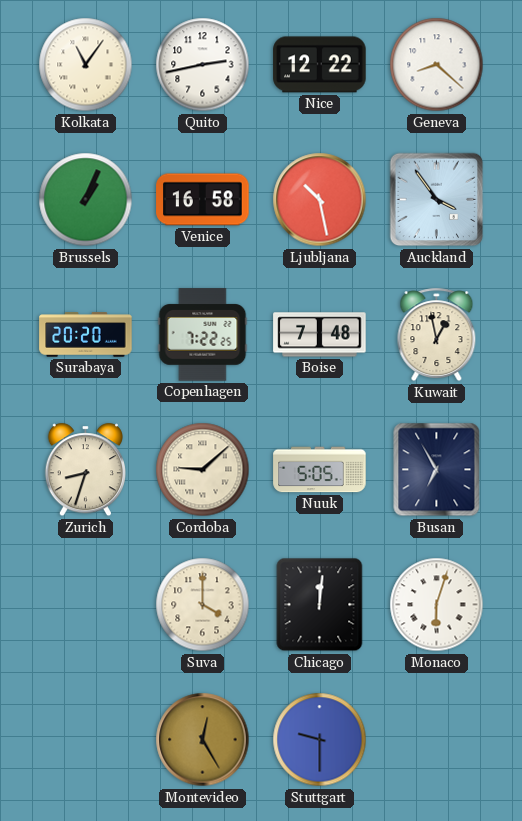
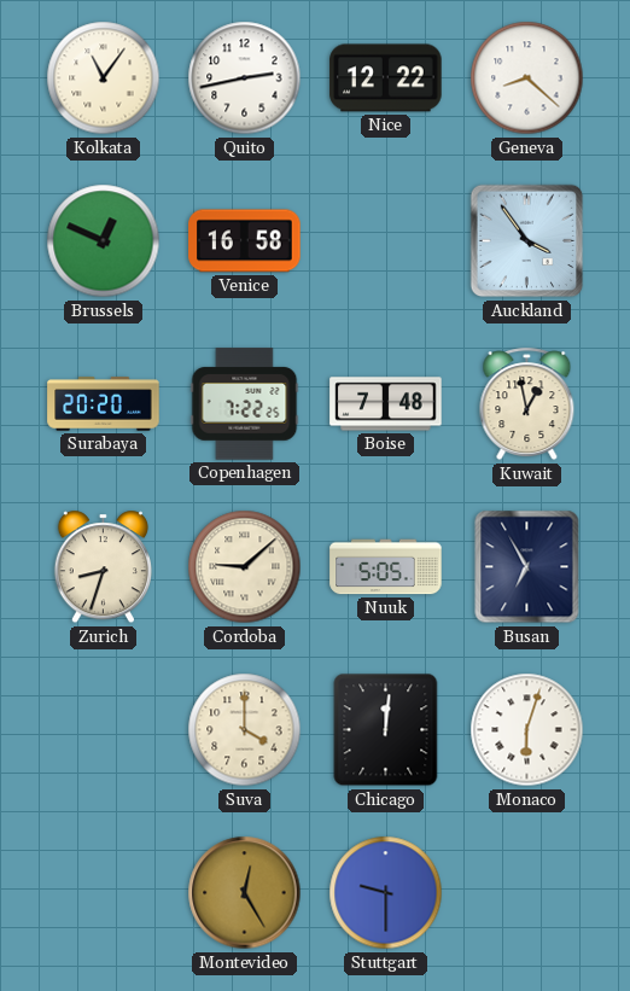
Brussels: 1:04 -> 12:49 (104, 241)
Ljubljana: 10:28 -> none (320, 200)
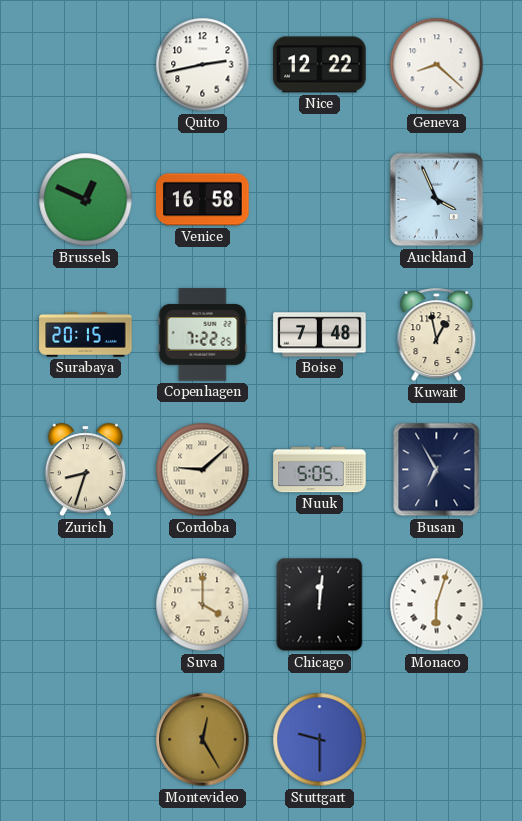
Kolkata: 11:06 -> none (104, 78)
Auckland: 3:54 -> 3:56 (437, 200)
Surabaya: 20:20 -> 20:15 (86, 335)
